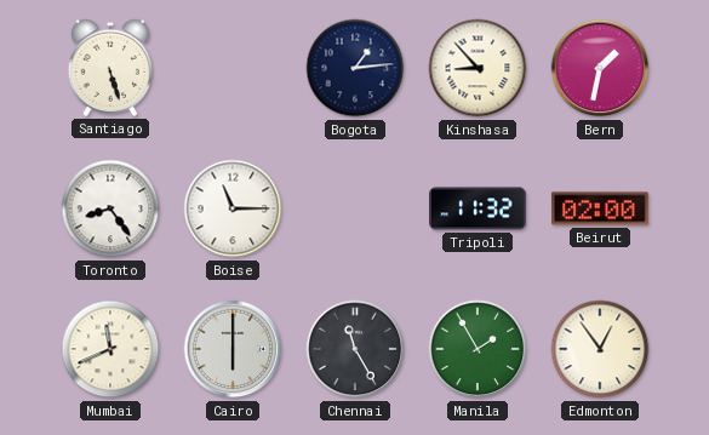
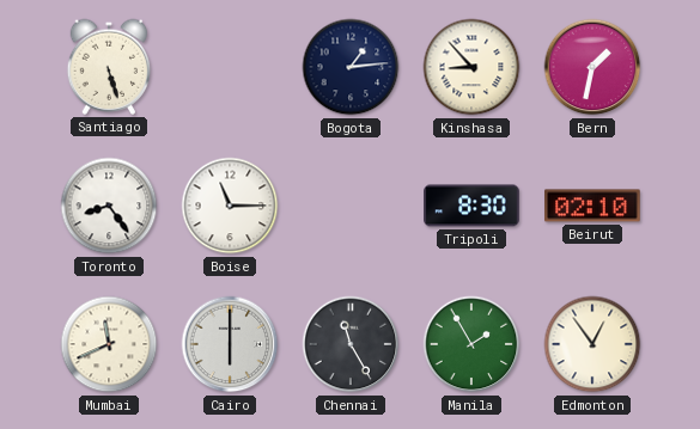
Tripoli: 11:32 -> 8:30 (471, 206)
Beirut: 02:00 -> 02:10 (592, 206)
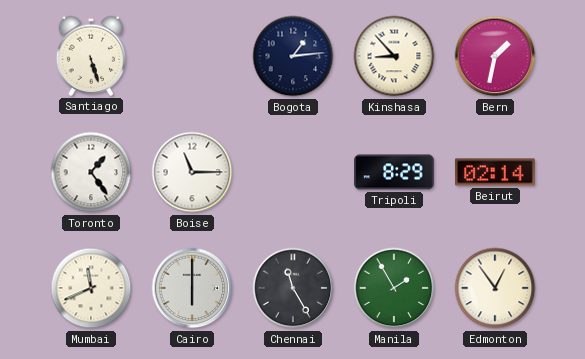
Toronto: 8:24 -> 1:24 (91, 172)
Tripoli: 8:30 -> 8:29 (394, 172)
Beirut: 02:10 -> 02:14 (495, 172)
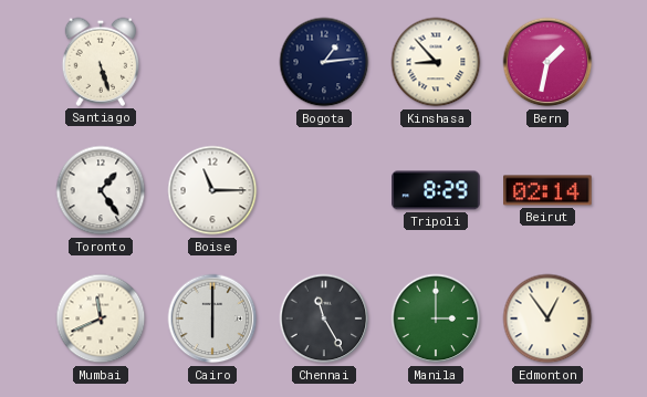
Manila: 1:55 -> 3:00 (436, 318)
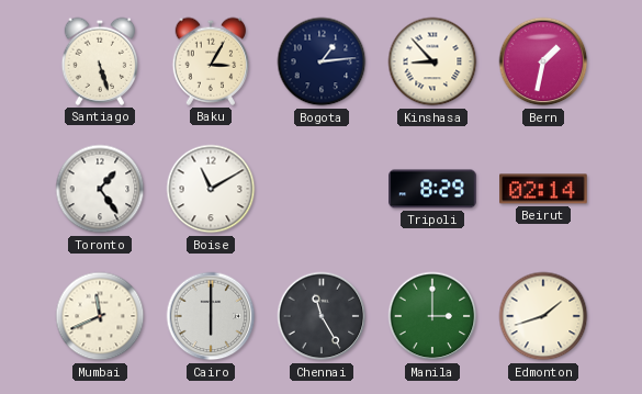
Baku: none -> 3:05 (211, 61)
Boise: 11:15 -> 11:10 (211, 189)
Edmonton: 12:54 -> 1:42 (543, 316)
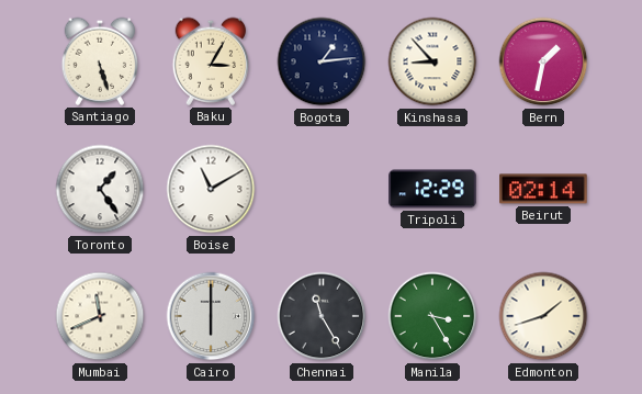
Tripoli: 8:29 -> 12:29 (432, 189)
Manila: 3:00 -> 3:25 (432, 316)
